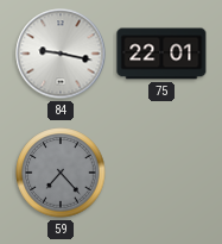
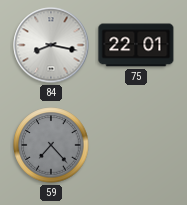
84: 9:17 -> 8:17 (51, 45)
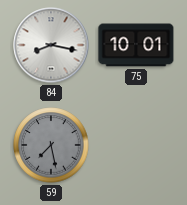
75: 22:01 -> 10:01 (136, 45)
59: 7:23 -> 7:28 (51, 145)
